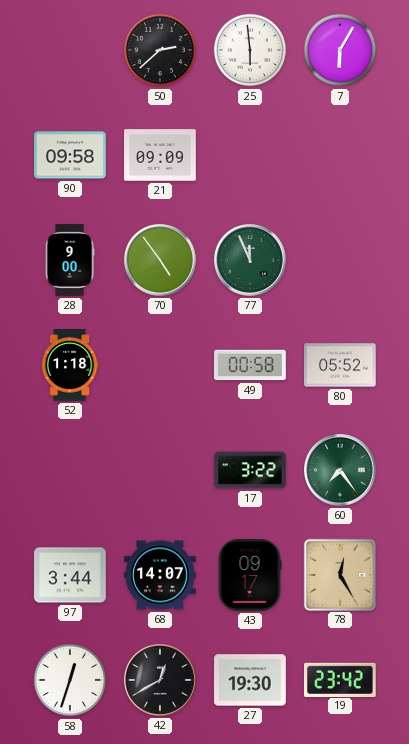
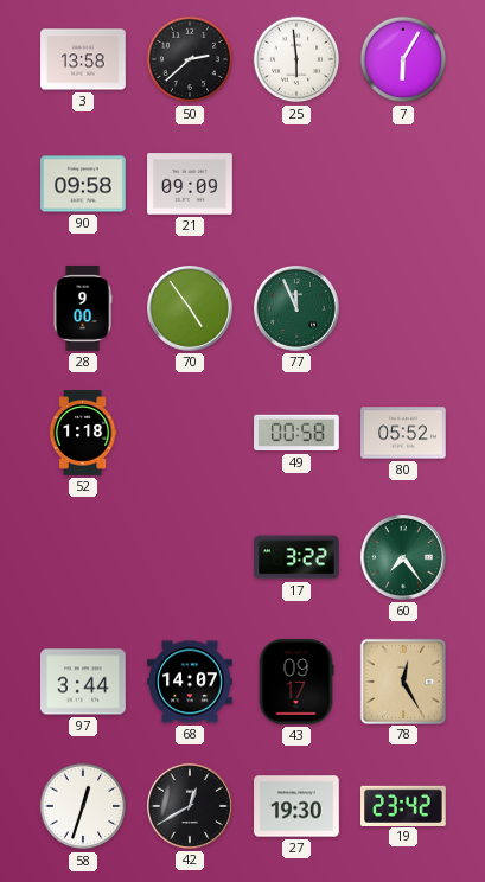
3: none -> 13:58 (83, 59)
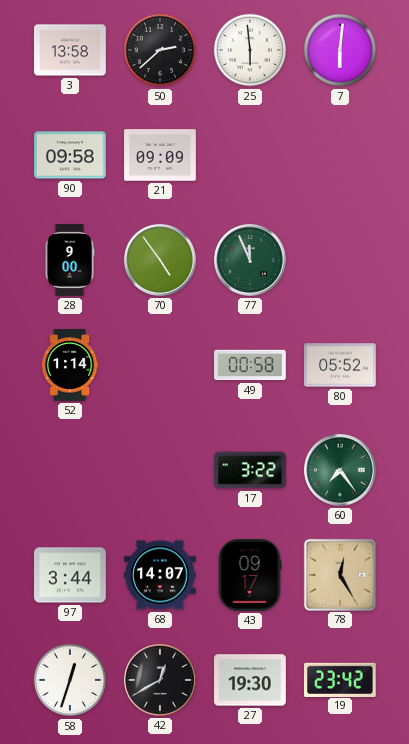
7: 6:05 -> 6:01 (340, 50)
52: 1:18 -> 1:14 (70, 365)
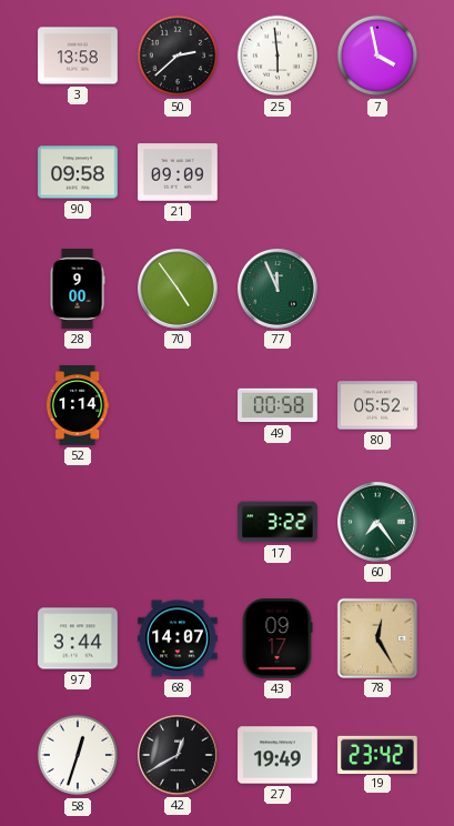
7: 6:01 -> 3:58 (377, 56)
27: 19:30 -> 19:49 (278, 755)
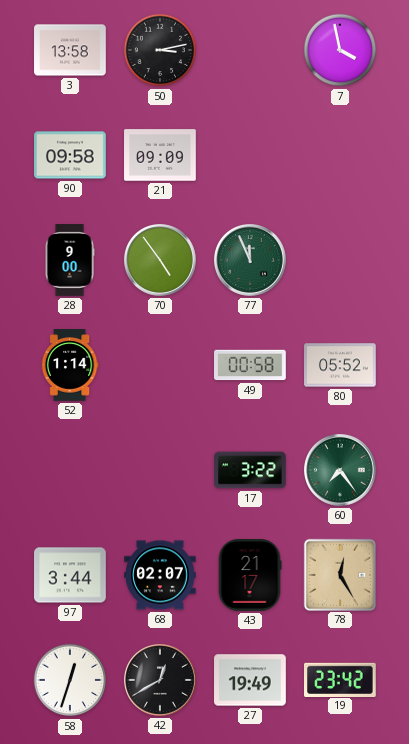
50: 2:38 -> 3:13 (160, 50)
25: 5:59 -> none (278, 56)
68: 14:07 -> 02:07 (160, 575)
43: 09:17 -> 21:17 (250, 575)
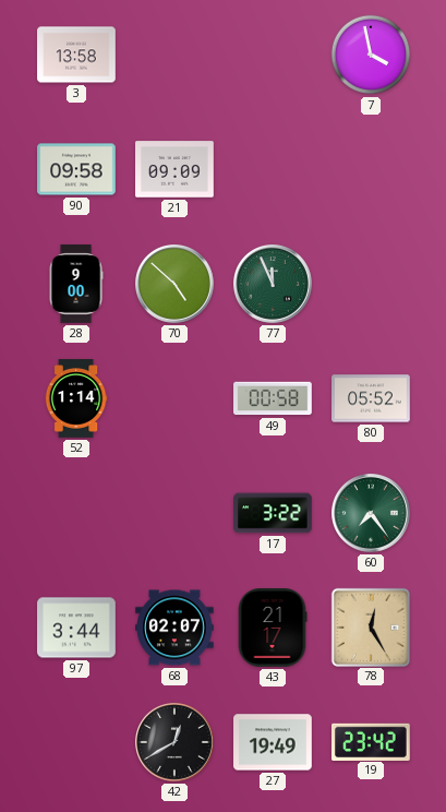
50: 3:13 -> none (160, 50)
70: 4:54 -> 4:52 (176, 285)
58: 12:33 -> none (70, 680)
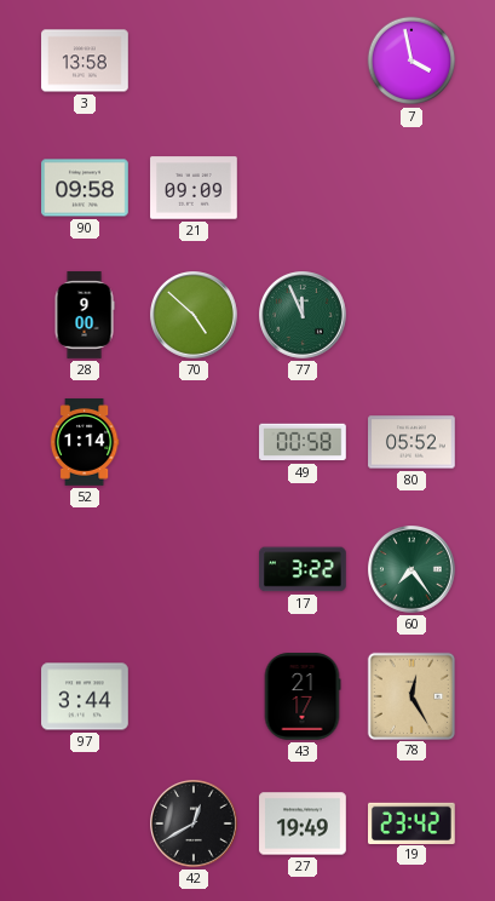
68: 02:07 -> none (174, 628)
